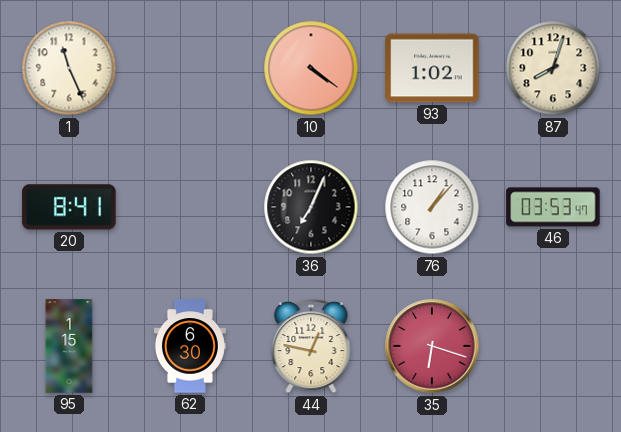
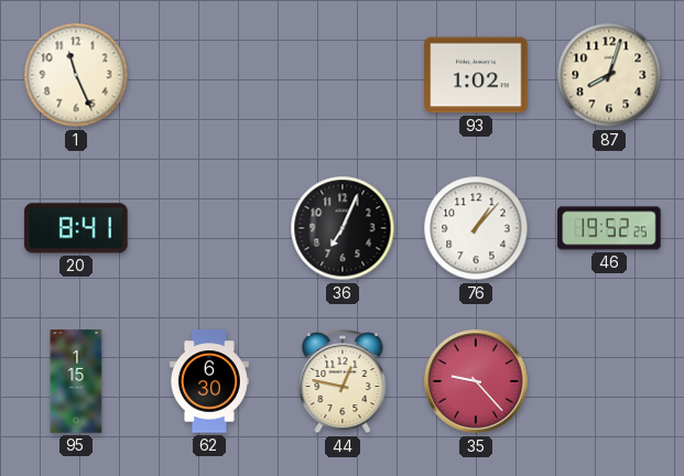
10: 4:21 -> none (311, 68)
46: 03:53 -> 19:52 (609, 228)
35: 6:18 -> 9:23 (476, 381)
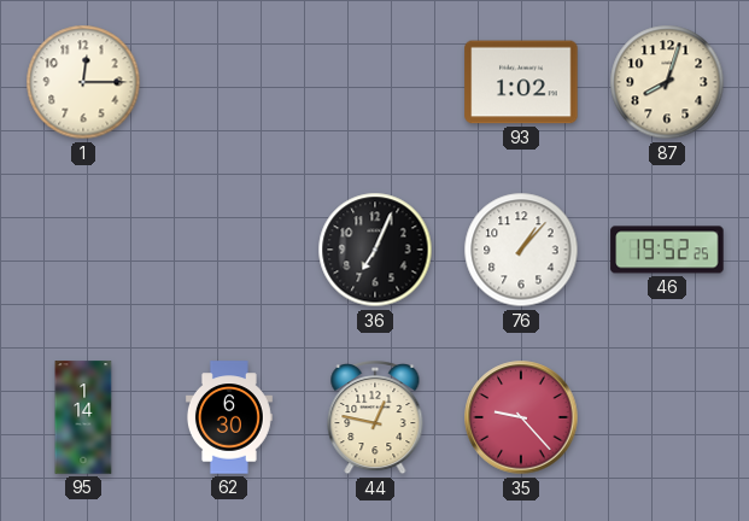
1: 11:26 -> 12:15 (83, 82)
20: 8:41 -> none (76, 228)
95: 1:15 -> 1:14 (83, 417)
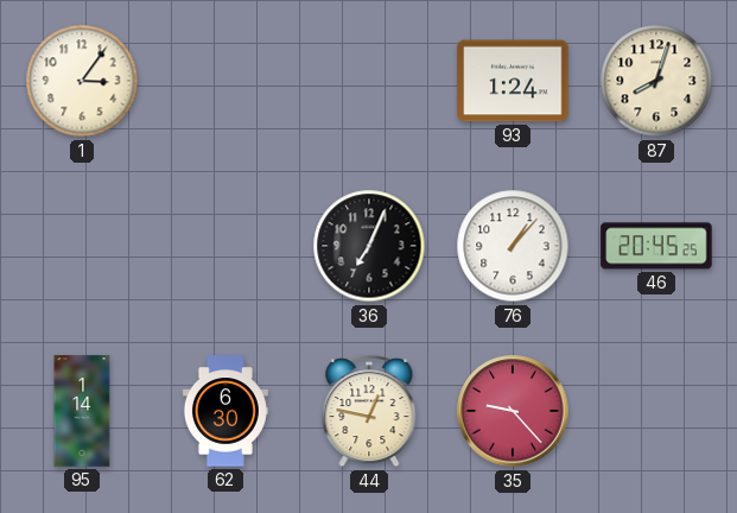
1: 12:15 -> 3:06 (82, 81)
93: 1:02 -> 1:24 (513, 81)
46: 19:52 -> 20:45 (656, 246)
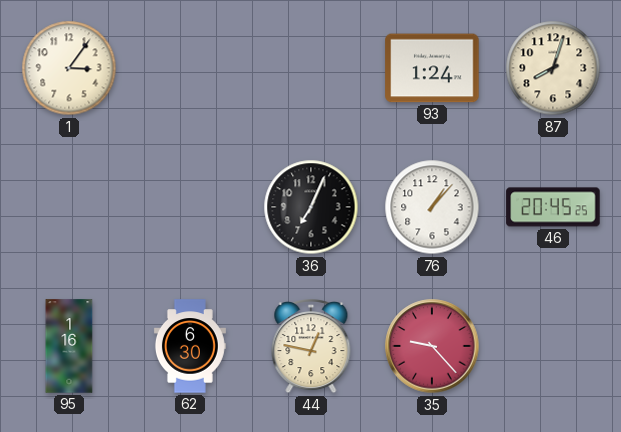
95: 1:14 -> 1:16 (69, 346)
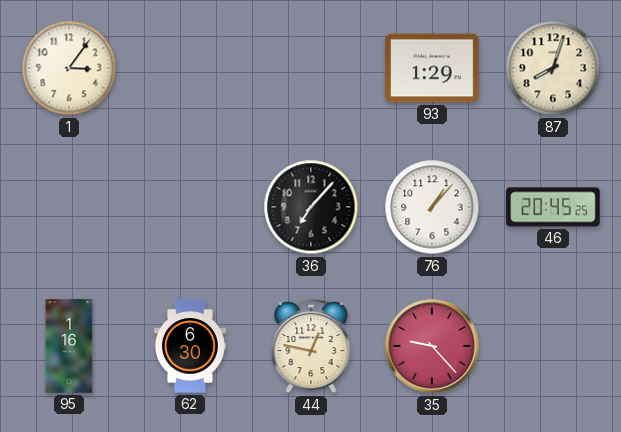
93: 1:24 -> 1:29 (432, 68)
36: 7:04 -> 7:07 (311, 207)
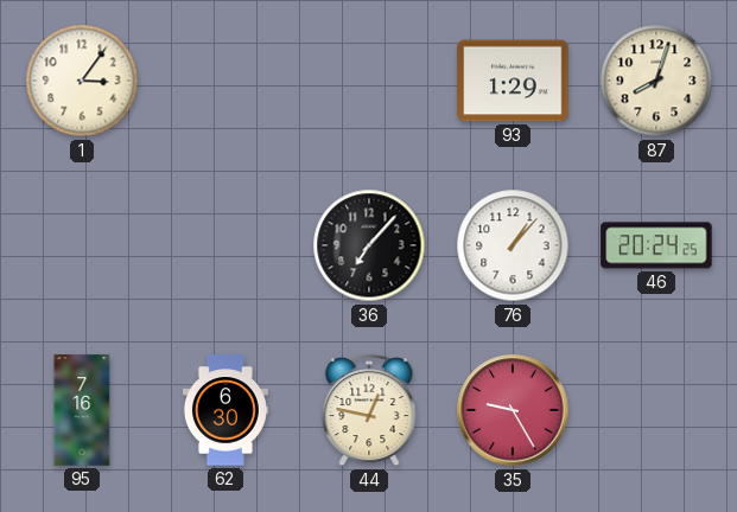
46: 20:45 -> 20:24 (656, 245)
95: 1:16 -> 7:16 (82, 410)
35: 9:23 -> 9:25 (513, 410)
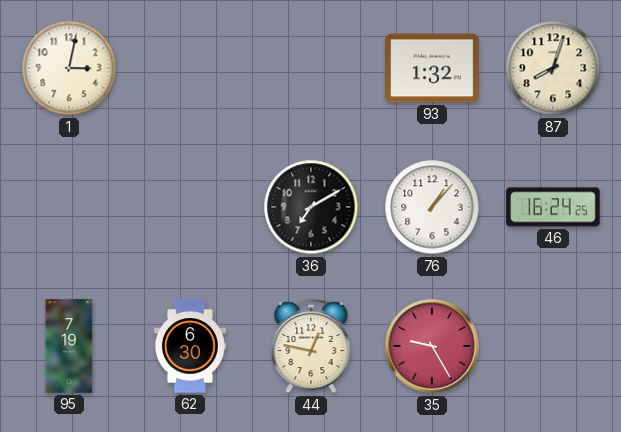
1: 3:06 -> 3:02 (69, 68)
93: 1:29 -> 1:32 (432, 68)
36: 7:07 -> 7:10 (311, 207)
46: 20:24 -> 16:24 (553, 207)
95: 7:16 -> 7:19 (69, 346)
